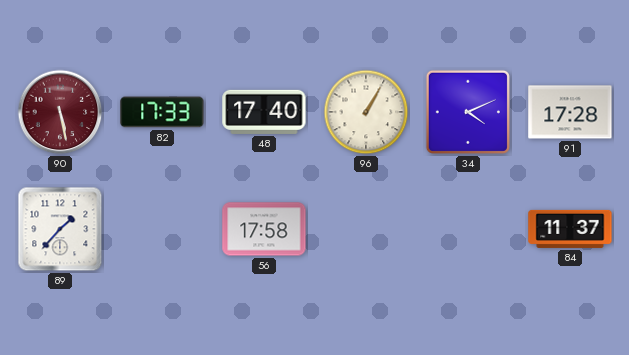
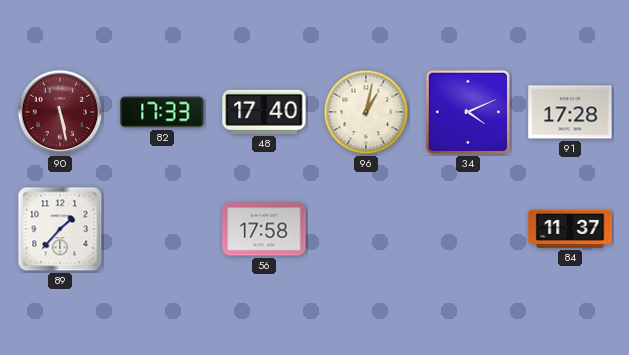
96: 1:05 -> 1:02 (366, 112)
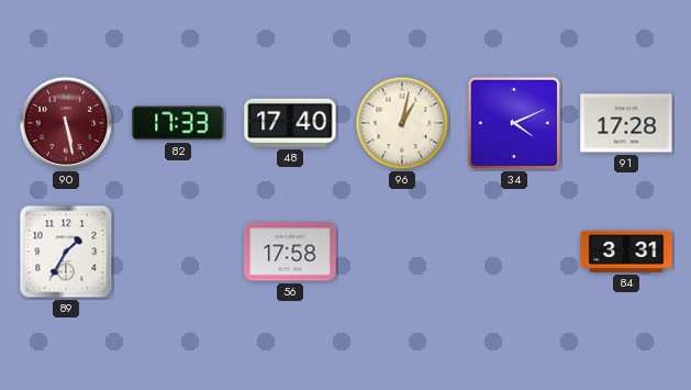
89: 1:37 -> 1:35 (66, 252)
84: 11:37 -> 3:31 (626, 252)
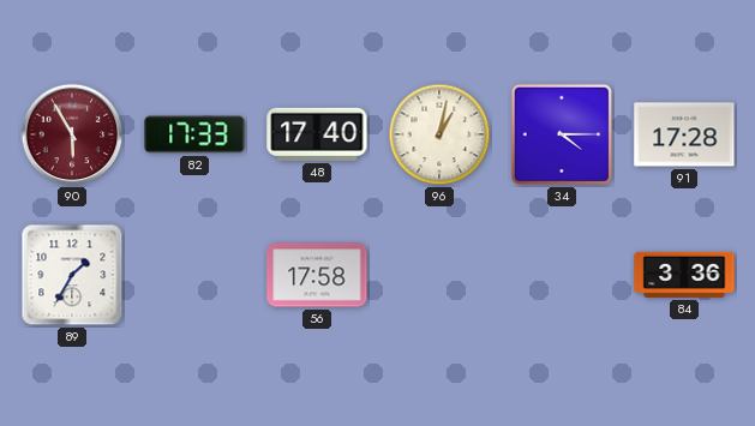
90: 5:28 -> 5:55 (72, 134)
34: 4:11 -> 4:15 (562, 134)
84: 3:31 -> 3:36 (684, 275)
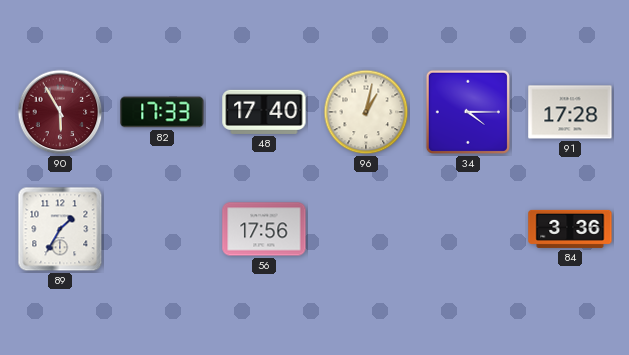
56: 17:58 -> 17:56 (264, 229)
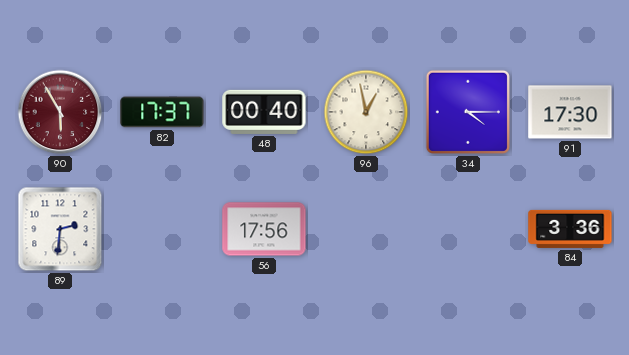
82: 17:33 -> 17:37 (162, 112)
48: 17:40 -> 00:40 (264, 112)
96: 1:02 -> 12:58 (366, 112)
91: 17:28 -> 17:30 (570, 112)
89: 1:35 -> 2:31 (60, 229)
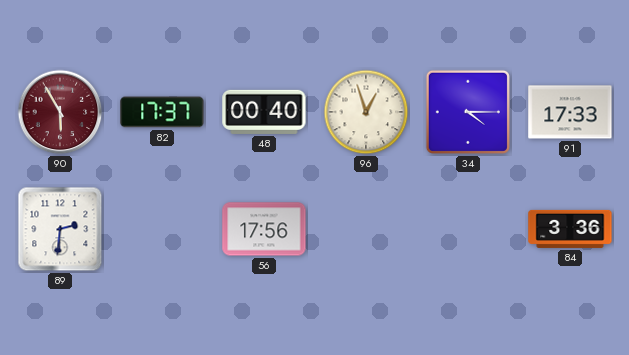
96: 12:58 -> 12:57 (366, 112)
91: 17:30 -> 17:33 (570, 112)
